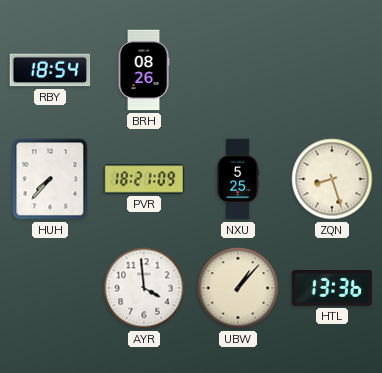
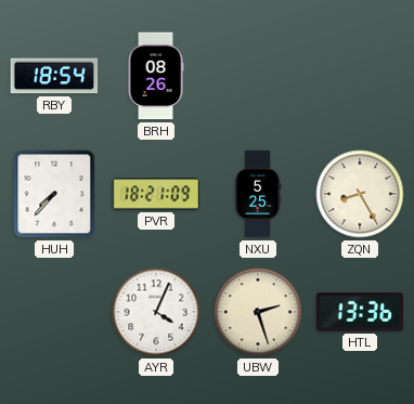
ZQN: 8:27 -> 8:25 (360, 194)
AYR: 3:59 -> 4:04 (156, 312)
UBW: 1:07 -> 2:27 (258, 312)
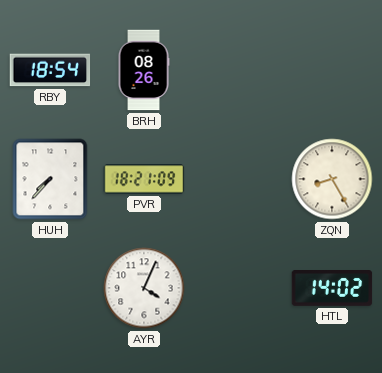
NXU: 5:25 -> none (258, 194)
UBW: 2:27 -> none (258, 312)
HTL: 13:36 -> 14:02 (332, 289)
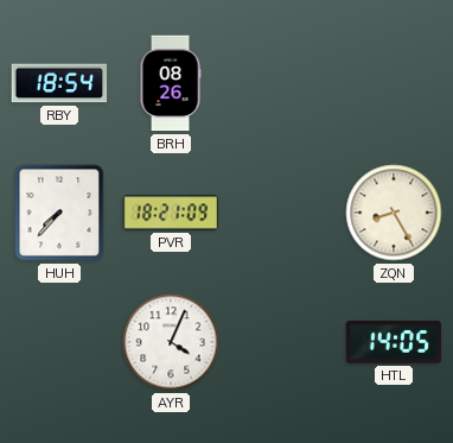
HTL: 14:02 -> 14:05 (394, 343)
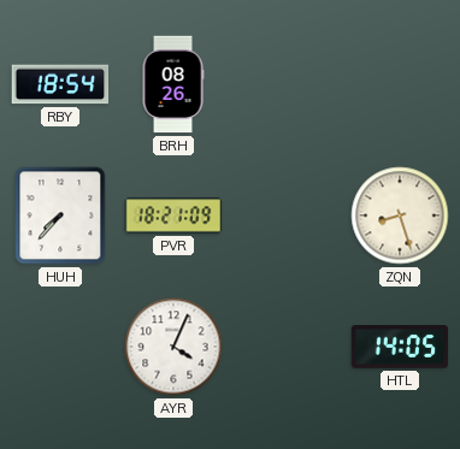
ZQN: 8:25 -> 8:27 (400, 215)
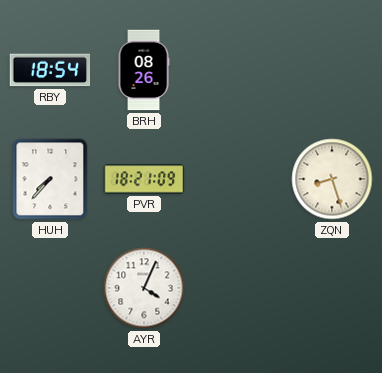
HTL: 14:05 -> none (400, 348)
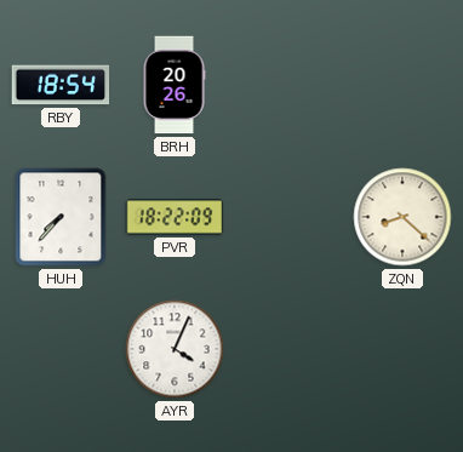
BRH: 08:26 -> 20:26 (175, 85)
PVR: 18:21 -> 18:22 (175, 217)
ZQN: 8:27 -> 8:22 (402, 217)
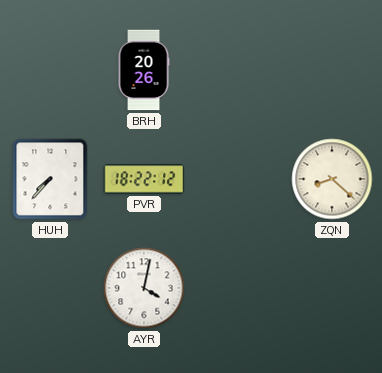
RBY: 18:54 -> none (61, 85)
PVR: 18:22:09 -> 18:22:12 (144, 179)
AYR: 4:04 -> 4:02 (144, 288)
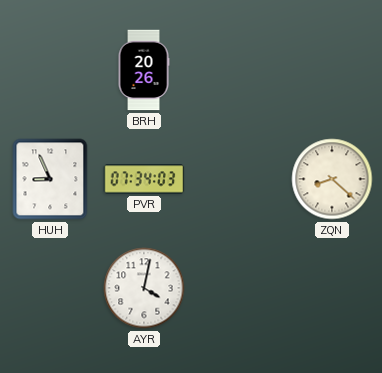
HUH: 7:37 -> 8:56 (50, 179)
PVR: 18:22 -> 07:34 (144, 179)
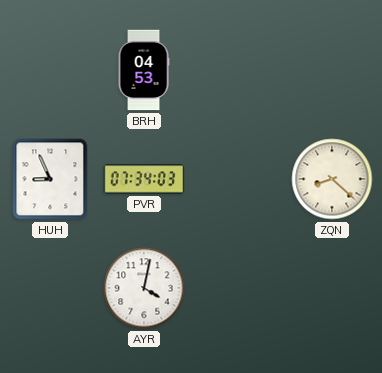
BRH: 20:26 -> 04:53 (144, 70)
